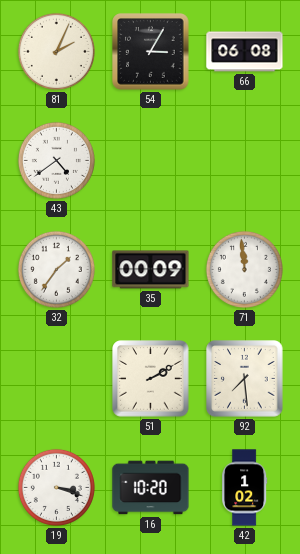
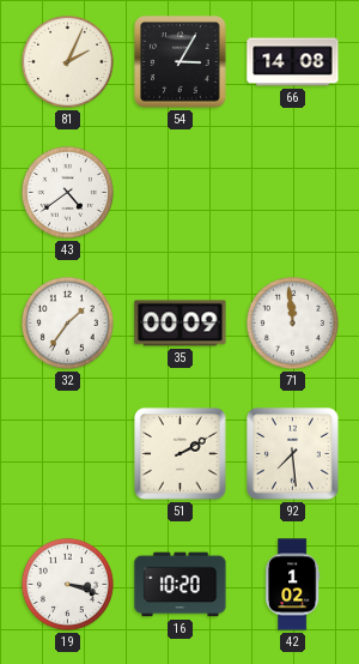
66: 06:08 -> 14:08 (293, 62)
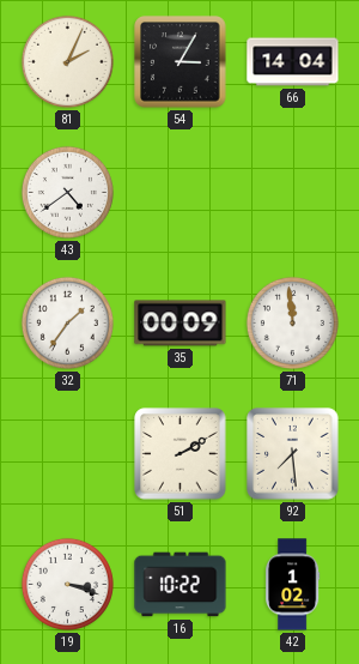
66: 14:08 -> 14:04 (293, 62)
16: 10:20 -> 10:22 (181, 585)
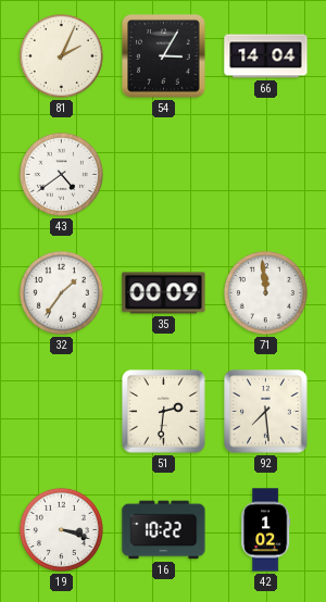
51: 2:10 -> 2:31 (164, 412)
